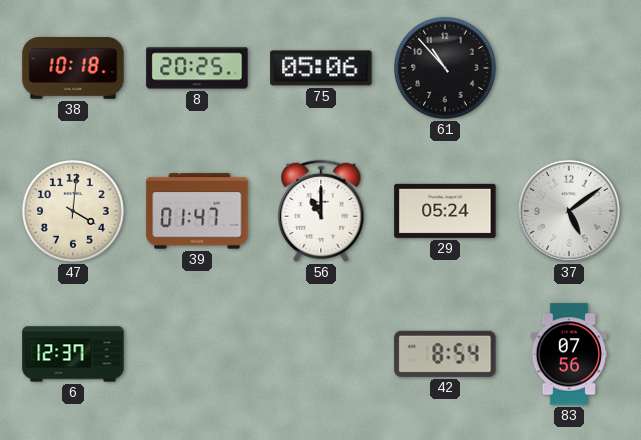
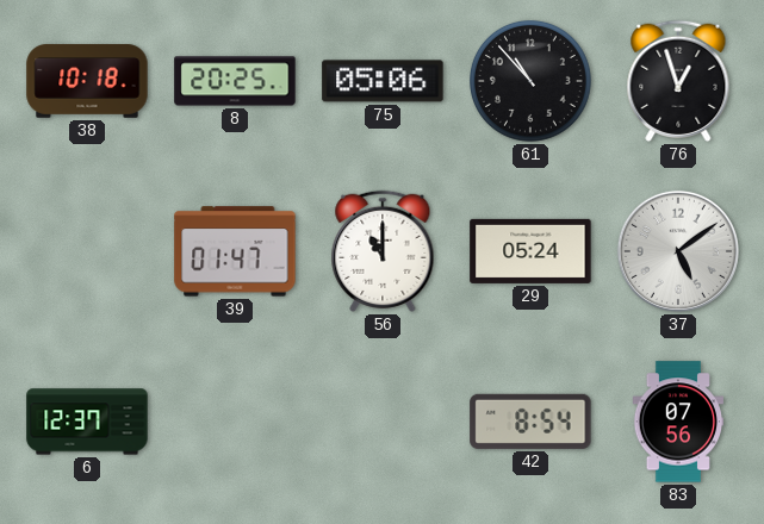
76: none -> 12:57 (678, 81)
47: 4:01 -> none (74, 212)
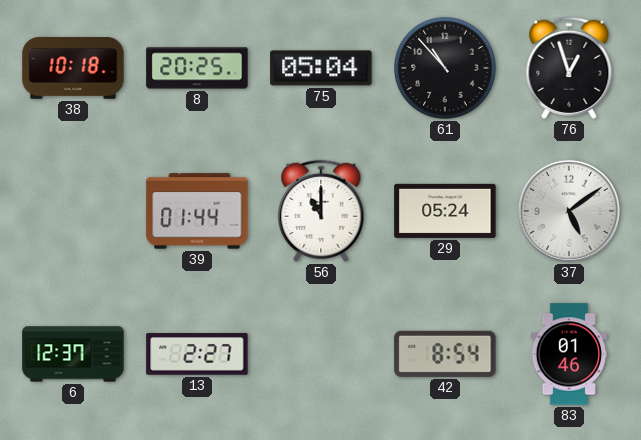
75: 05:06 -> 05:04 (321, 68)
39: 01:47 -> 01:44 (197, 211)
13: none -> 2:27 (197, 354)
83: 07:56 -> 01:46 (569, 354)
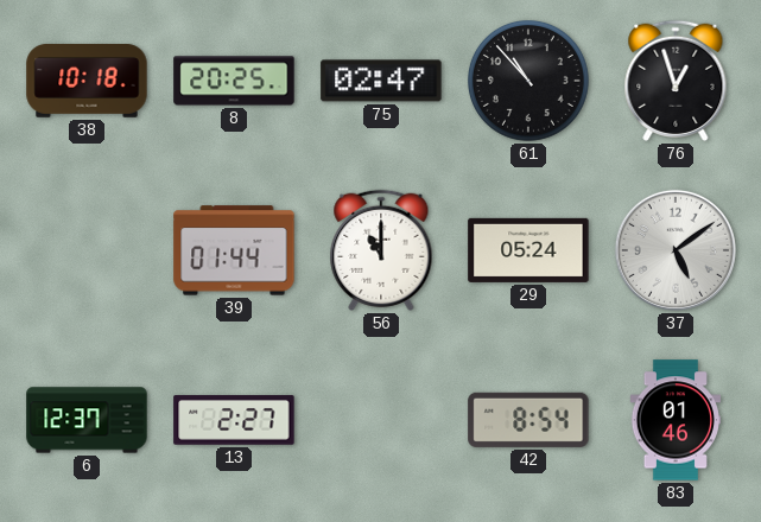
75: 05:04 -> 02:47 (381, 81)
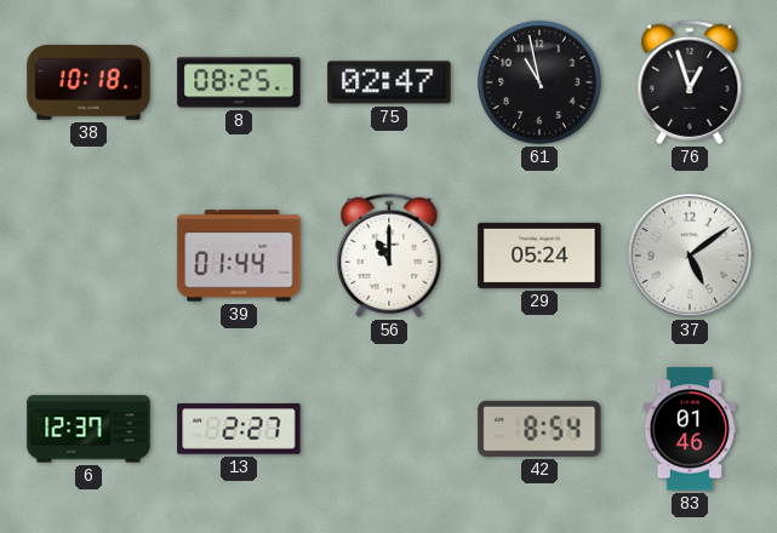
8: 20:25 -> 08:25 (239, 82)
61: 10:53 -> 10:58 (541, 84)
